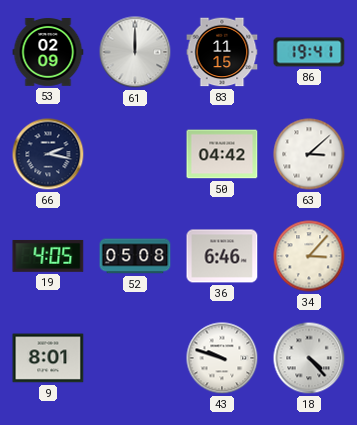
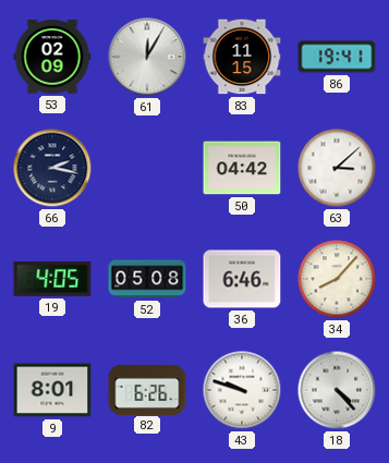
61: 12:00 -> 12:05 (147, 57)
34: 3:07 -> 8:07 (337, 279)
82: none -> 6:26 (147, 389)
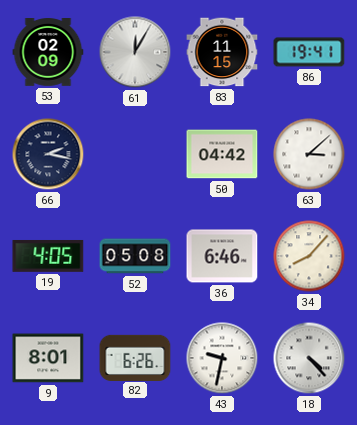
43: 9:48 -> 9:32 (222, 358)
